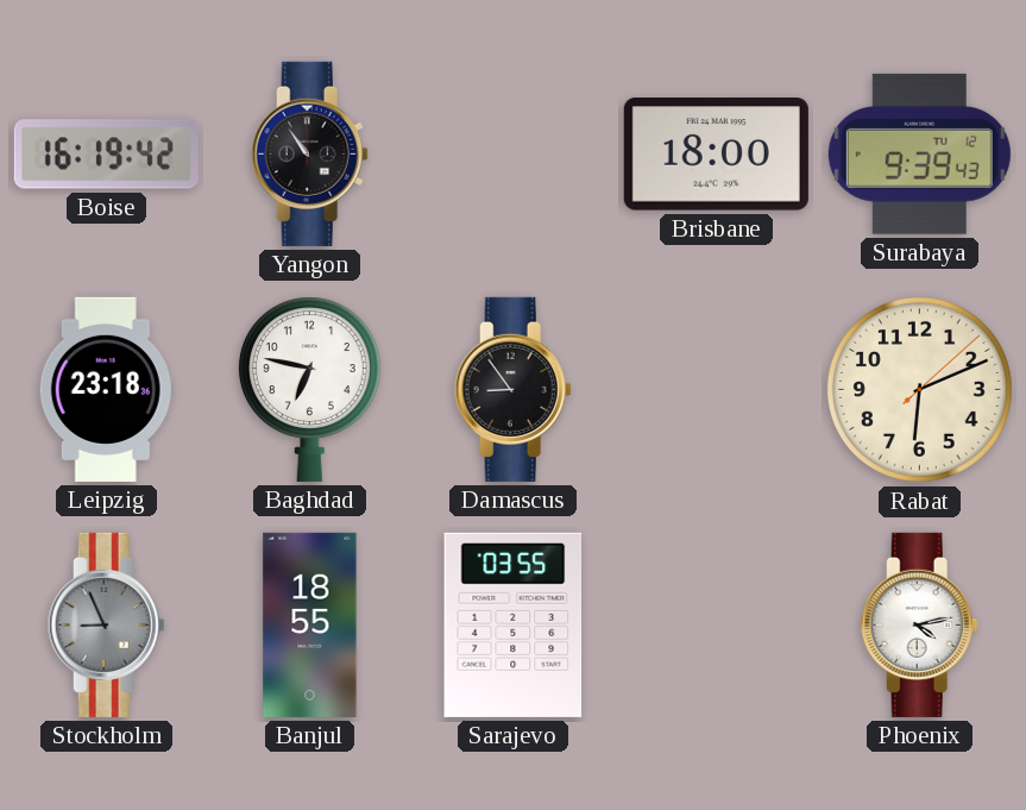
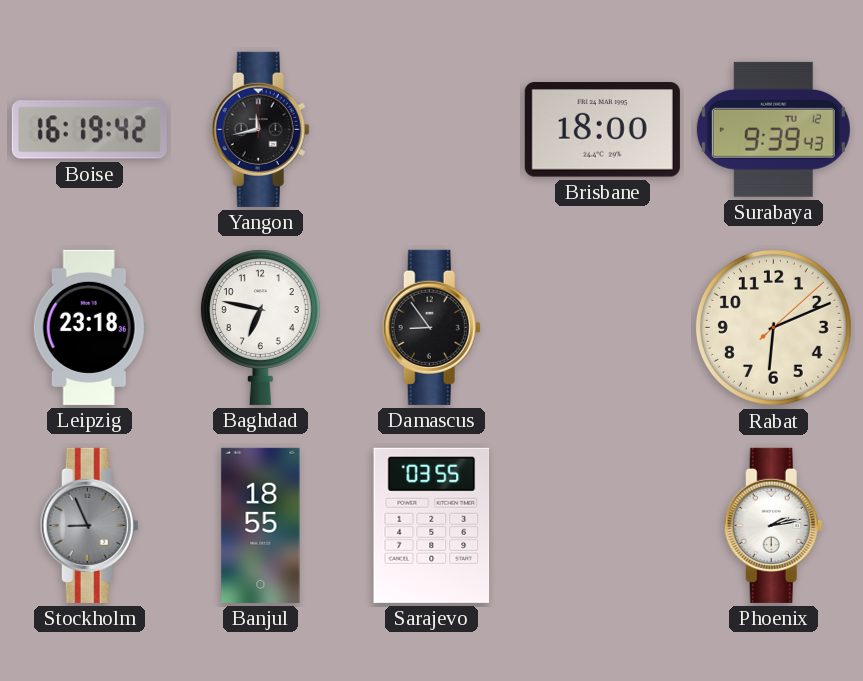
Yangon: 10:54 -> 11:43 (260, 129)
Phoenix: 4:13 -> 2:13 (773, 525)
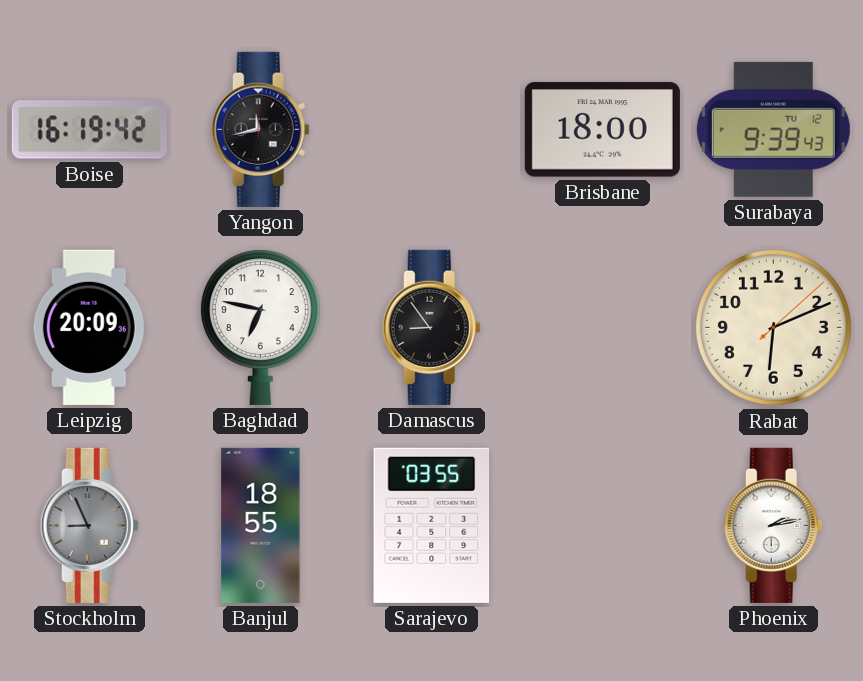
Leipzig: 23:18 -> 20:09 (89, 327)
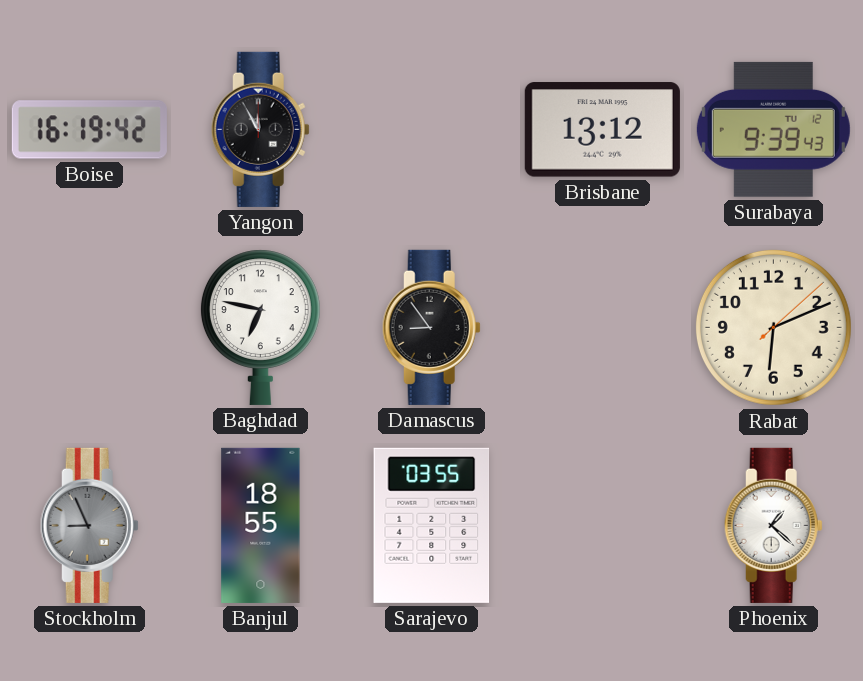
Yangon: 11:43 -> 11:55 (260, 129)
Brisbane: 18:00 -> 13:12 (602, 130)
Leipzig: 20:09 -> none (89, 327)
Phoenix: 2:13 -> 1:22 (773, 525)
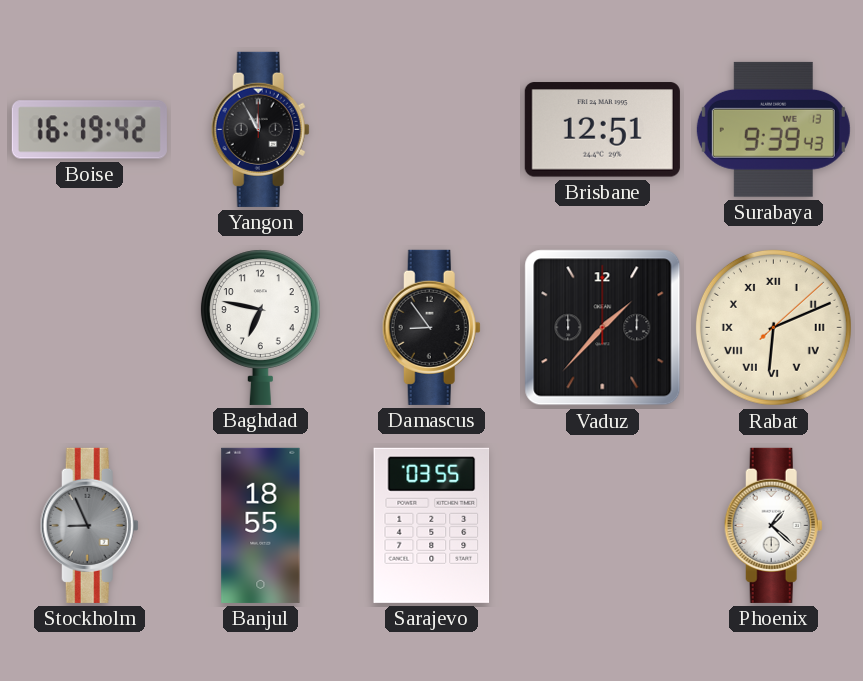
Brisbane: 13:12 -> 12:51 (602, 130)
Surabaya date: TU 12 -> WE 13 (773, 129)
Vaduz: none -> 1:37 (603, 328)
Rabat numerals: Arabic -> Roman (773, 327)
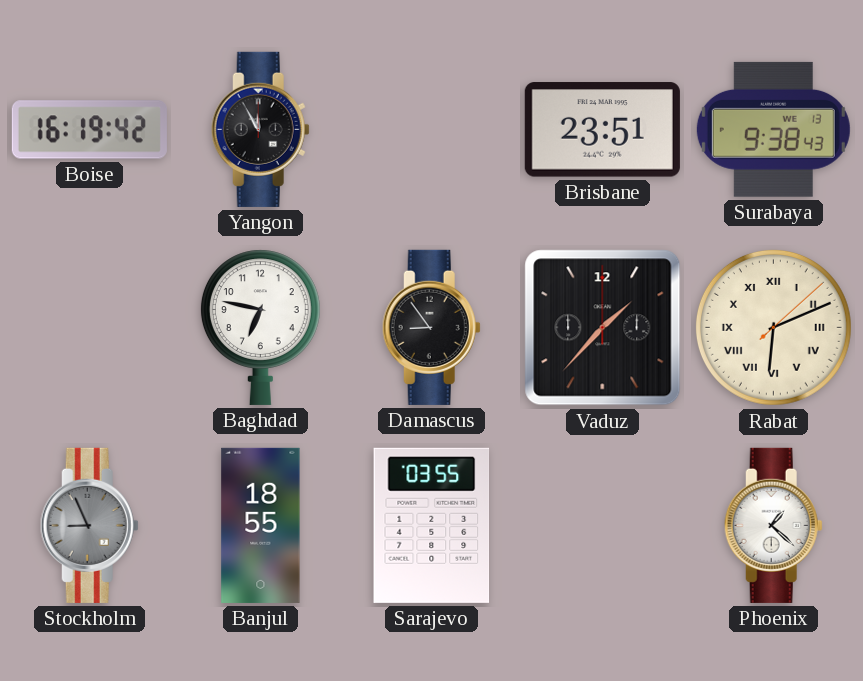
Brisbane: 12:51 -> 23:51 (602, 130)
Surabaya: 9:39 -> 9:38 (773, 129)
